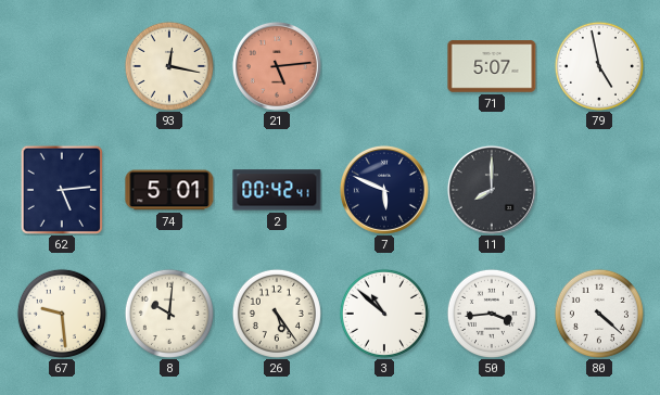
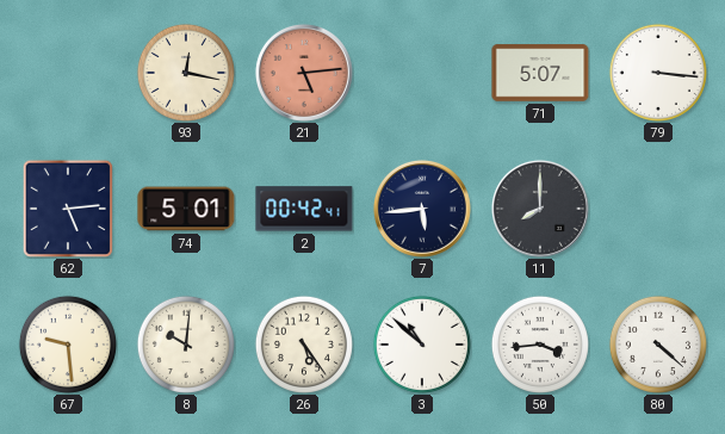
79: 4:58 -> 3:16 (658, 73)
7: 5:49 -> 5:44 (422, 209)
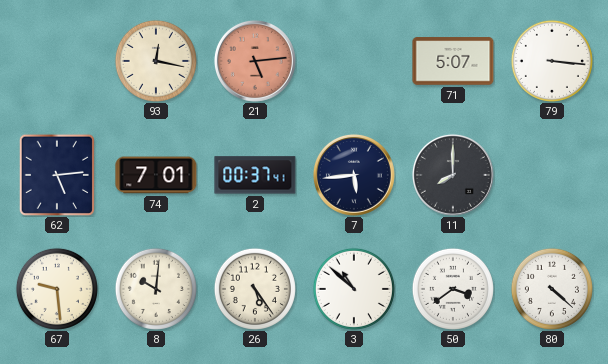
74: 5:01 -> 7:01 (156, 175)
2: 00:42 -> 00:37 (255, 175)
50: 3:44 -> 3:39 (453, 289)
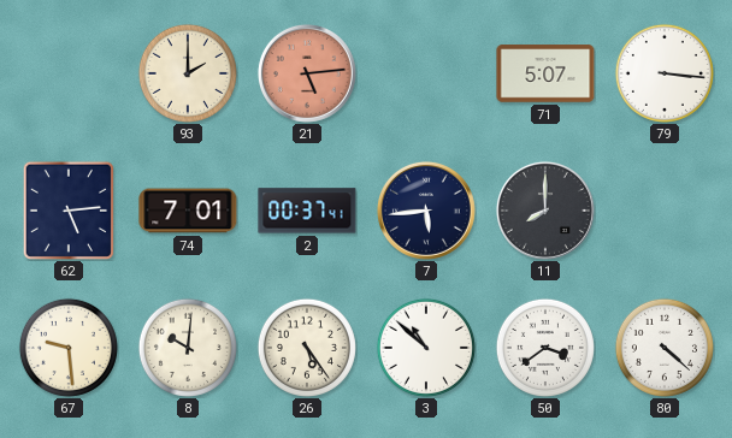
93: 12:17 -> 2:00 (188, 73)
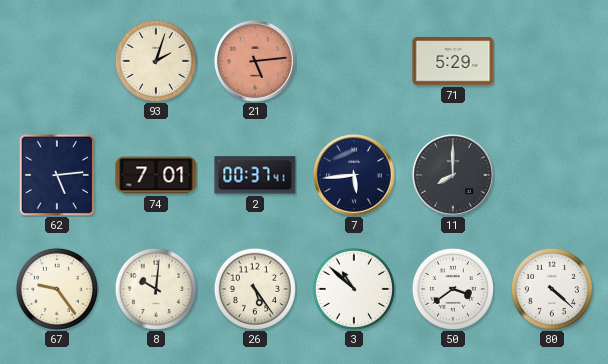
93: 2:00 -> 2:03 (156, 61)
71: 5:07 -> 5:29 (453, 61)
79: 3:16 -> none (665, 73)
67: 9:29 -> 9:24 (57, 289)
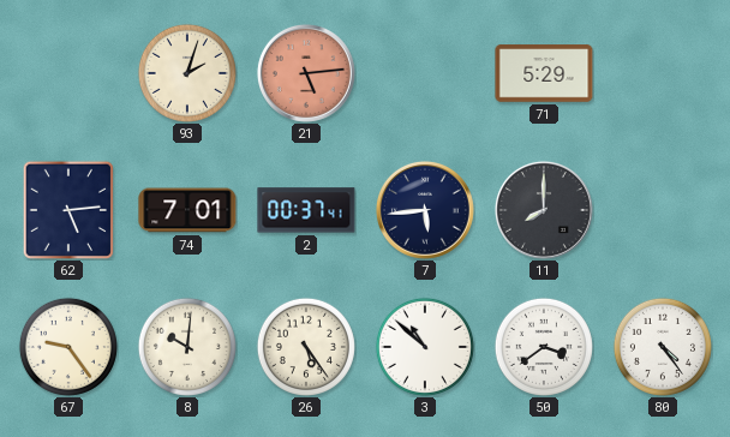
80: 4:22 -> 4:24 (663, 347)
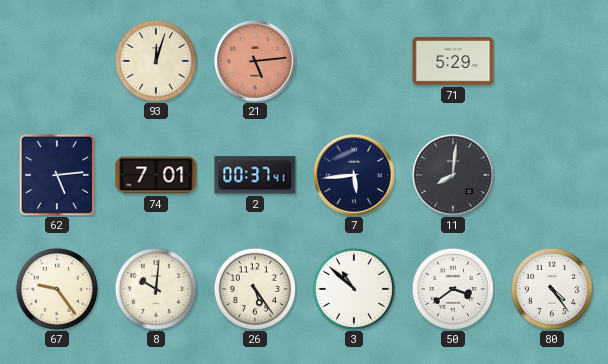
93: 2:03 -> 12:03 (156, 61)
11: 8:00 -> 8:01 (453, 175)
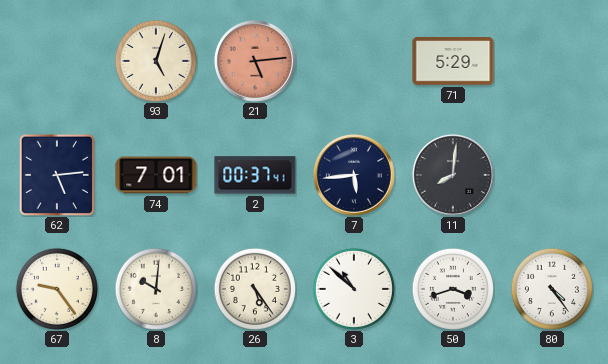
93: 12:03 -> 5:03 (156, 61)
50: 3:39 -> 3:42 (453, 289)
